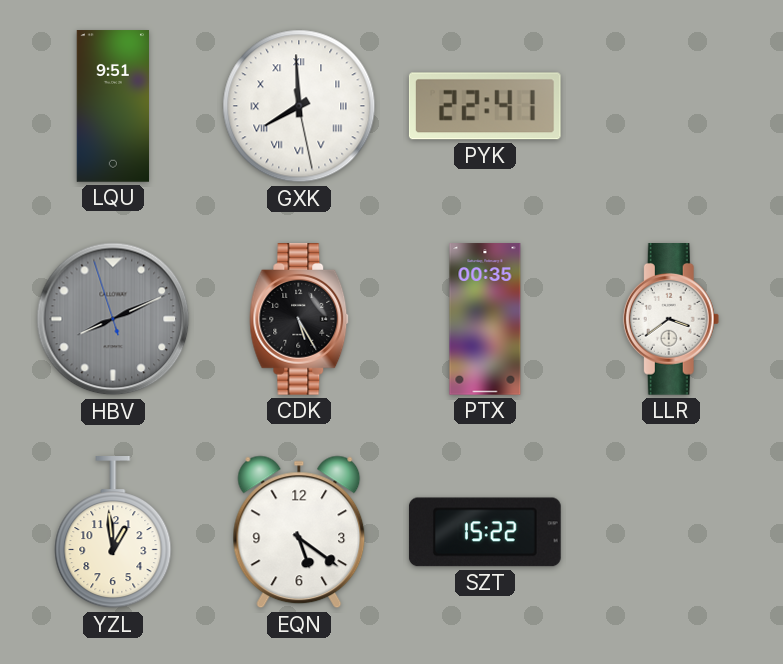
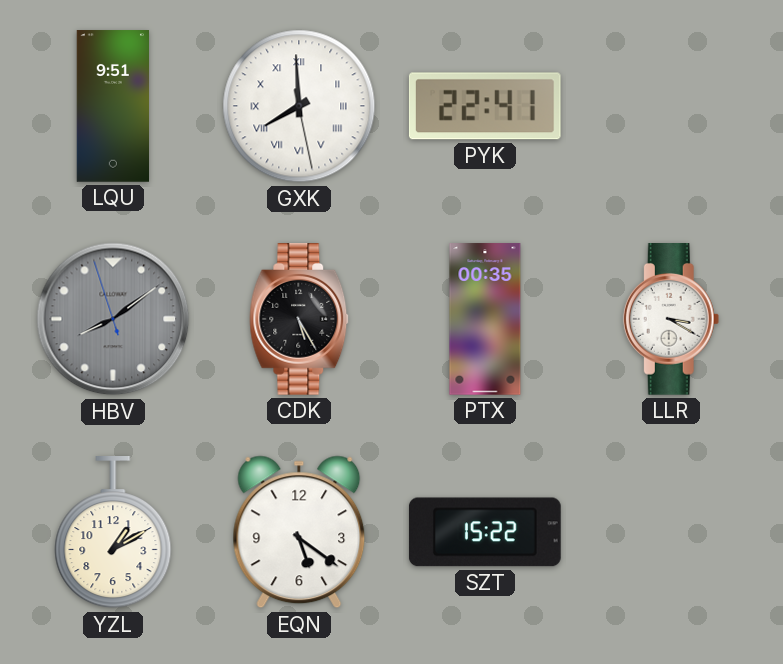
HBV: 8:10 -> 8:08 (113, 319)
LLR: 3:39 -> 3:20 (671, 320)
YZL: 12:59 -> 1:10 (113, 533)
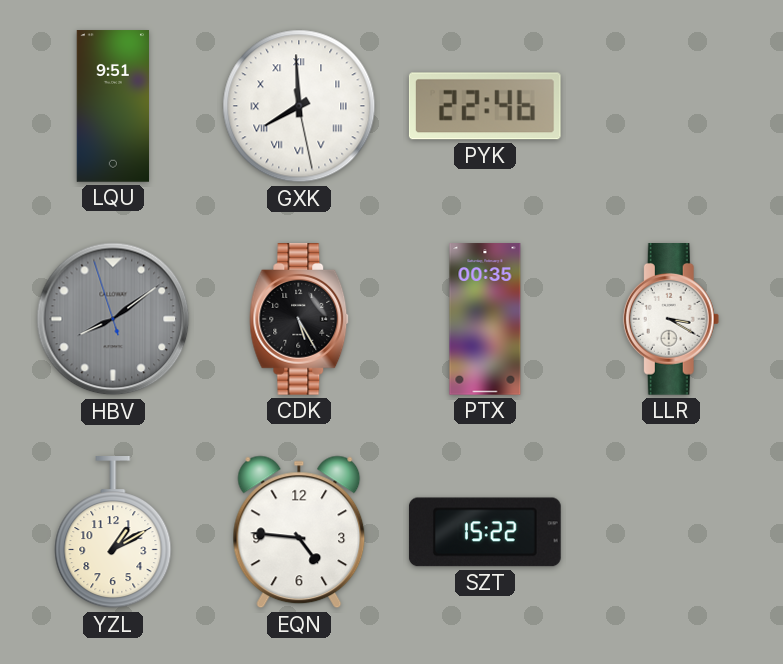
PYK: 22:41 -> 22:46 (485, 106)
EQN: 5:21 -> 4:46 (299, 532)
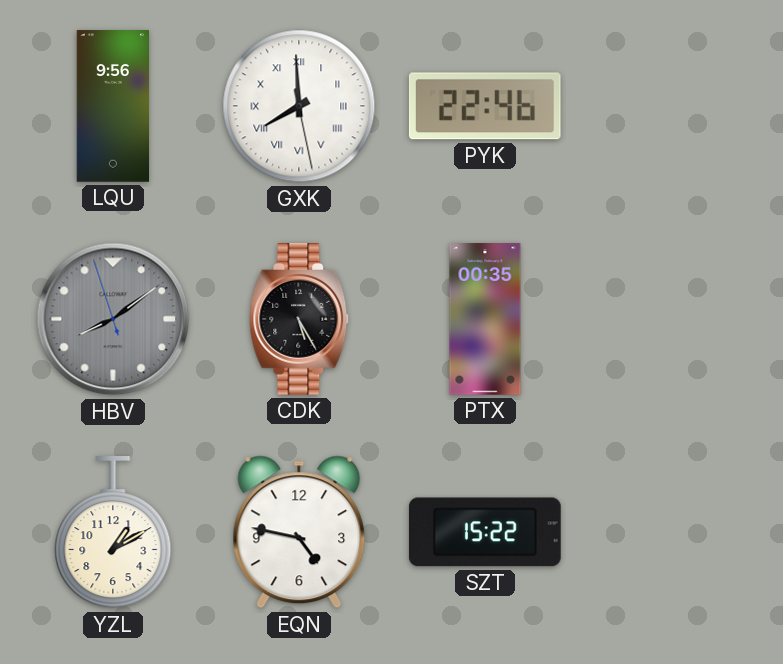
LQU: 9:51 -> 9:56 (112, 106)
LLR: 3:20 -> none (671, 320)
EQN: 4:46 -> 4:47 (299, 532)
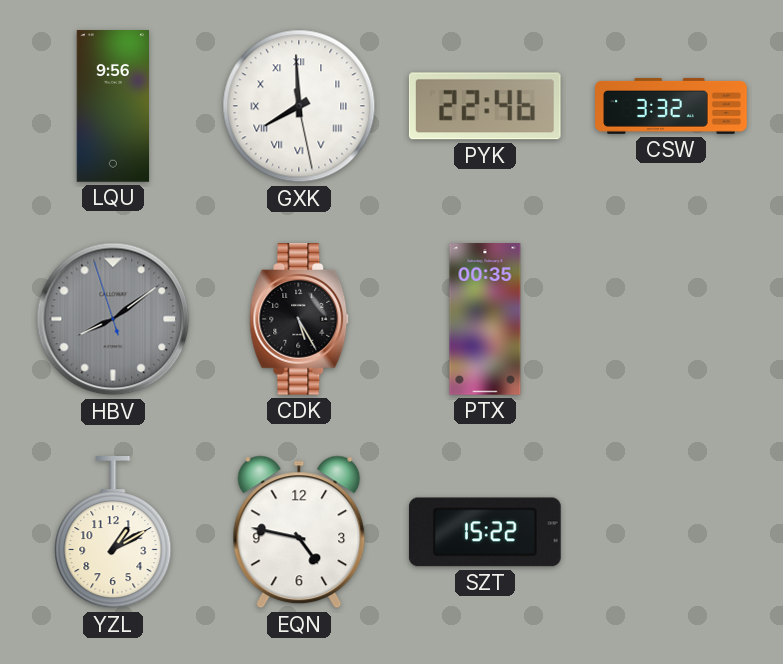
CSW: none -> 3:32 (671, 106)
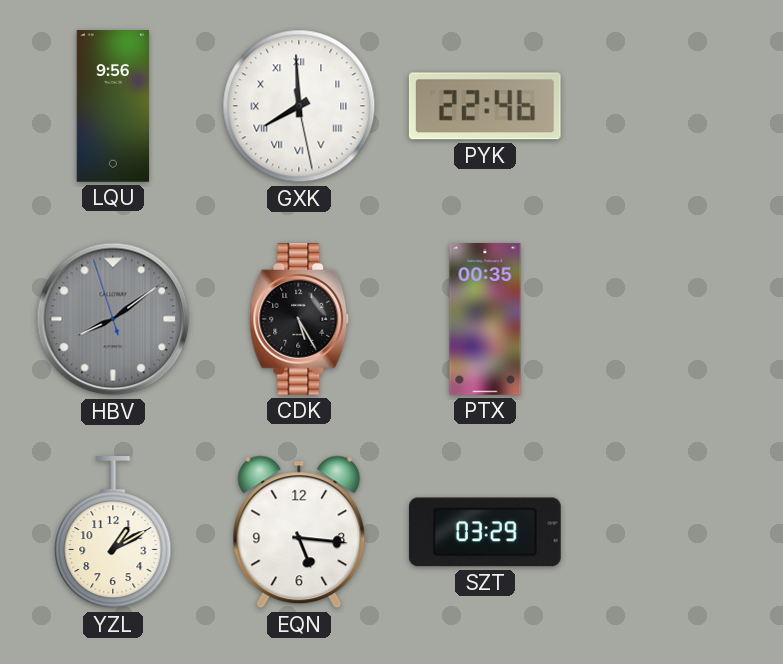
CSW: 3:32 -> none (671, 106)
EQN: 4:47 -> 5:16 (299, 532)
SZT: 15:22 -> 03:29 (485, 532)
